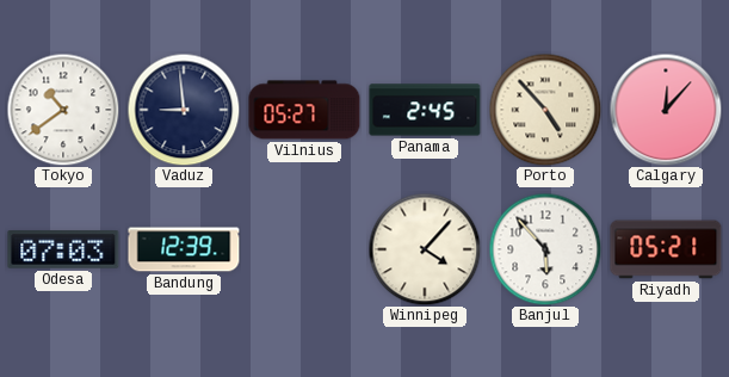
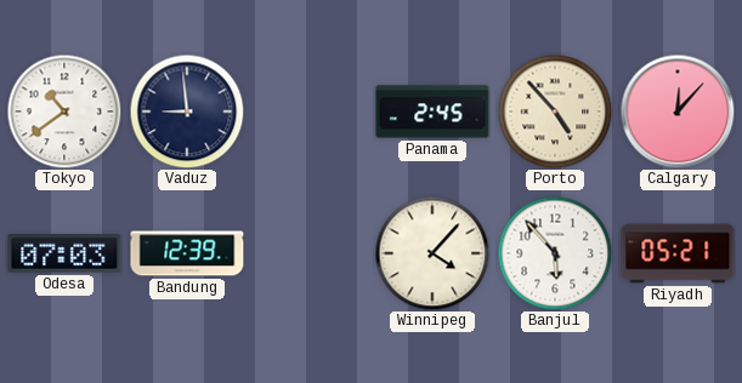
Vilnius: 05:27 -> none (304, 110)
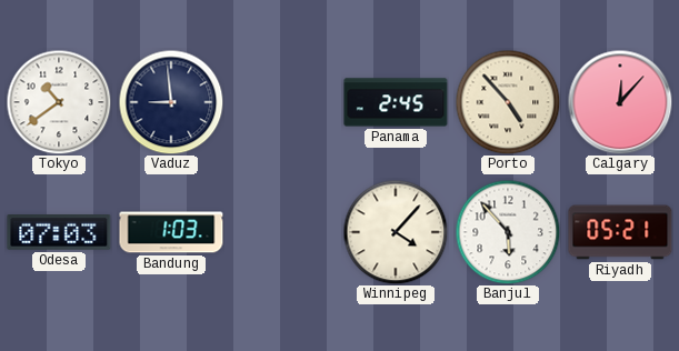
Bandung: 12:39 -> 1:03 (171, 232)
